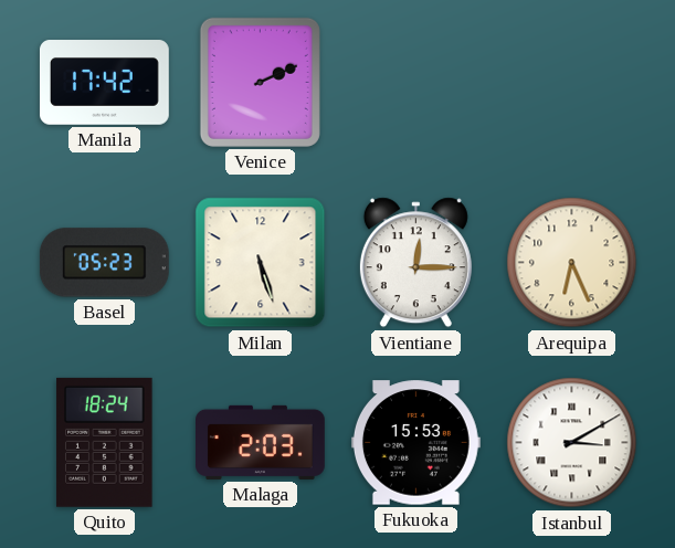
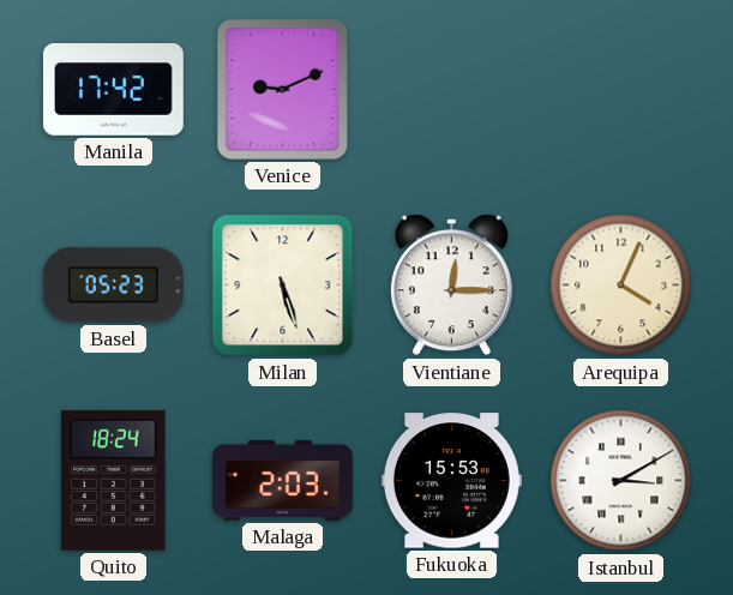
Venice: 2:11 -> 9:11 (282, 89)
Arequipa: 6:26 -> 4:04 (621, 286)
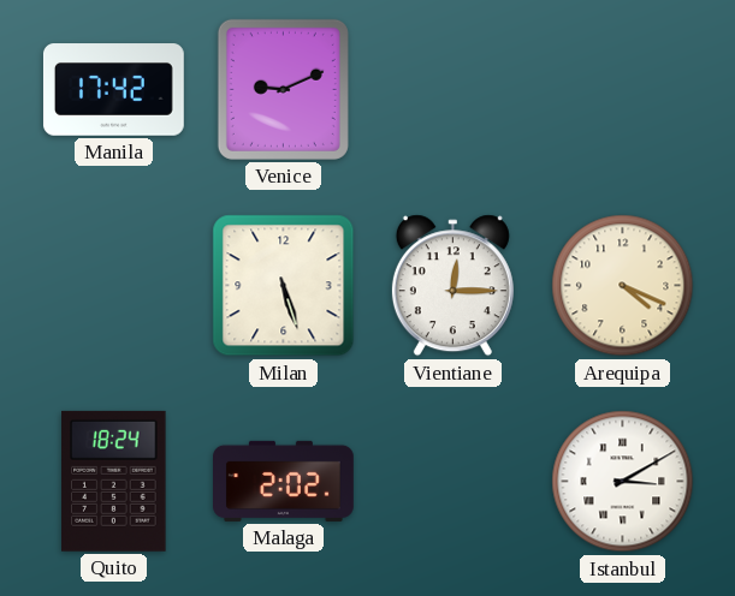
Basel: 05:23 -> none (113, 286)
Arequipa: 4:04 -> 4:19 (623, 286)
Malaga: 2:03 -> 2:02 (284, 481)
Fukuoka: 15:53 -> none (451, 481)
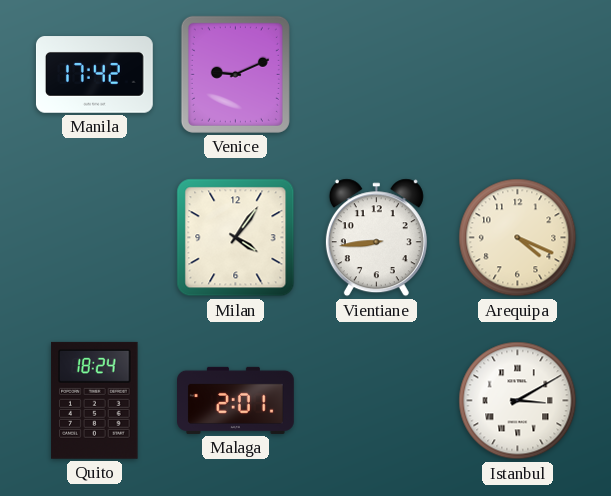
Milan: 5:27 -> 4:06 (236, 238)
Vientiane: 12:15 -> 8:44 (376, 238)
Malaga: 2:02 -> 2:01 (236, 400)
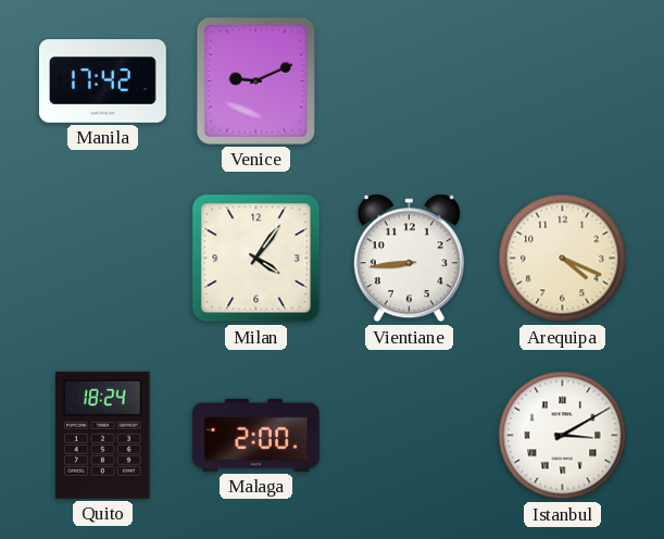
Malaga: 2:01 -> 2:00 (256, 435)
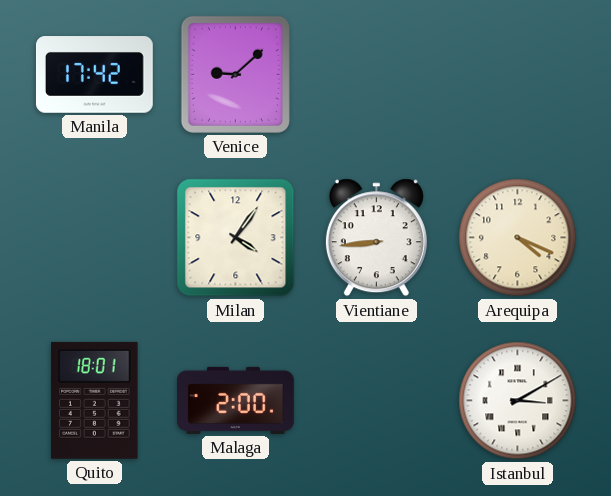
Venice: 9:11 -> 9:08 (235, 74)
Quito: 18:24 -> 18:01 (95, 400)
